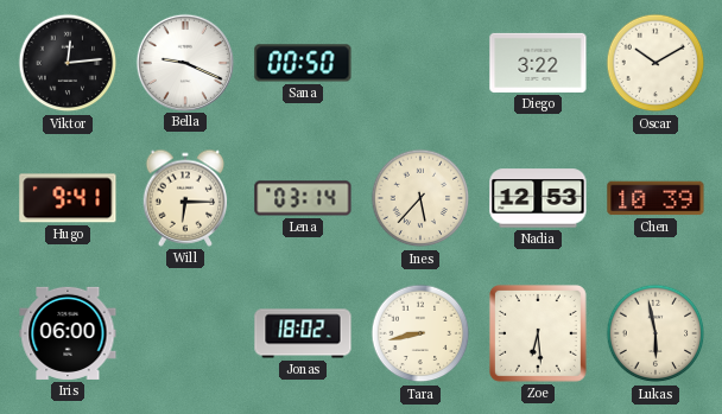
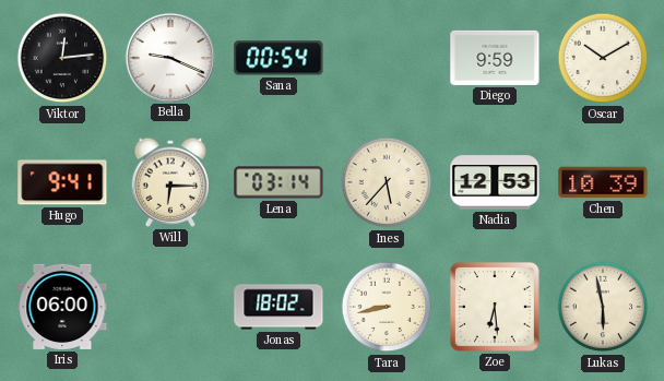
Sana: 00:50 -> 00:54 (278, 58)
Diego: 3:22 -> 9:59 (495, 58)
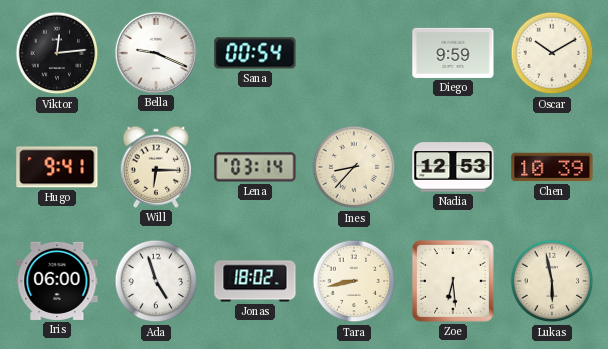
Ines: 5:37 -> 8:37 (354, 167)
Ada: none -> 4:57 (156, 281)
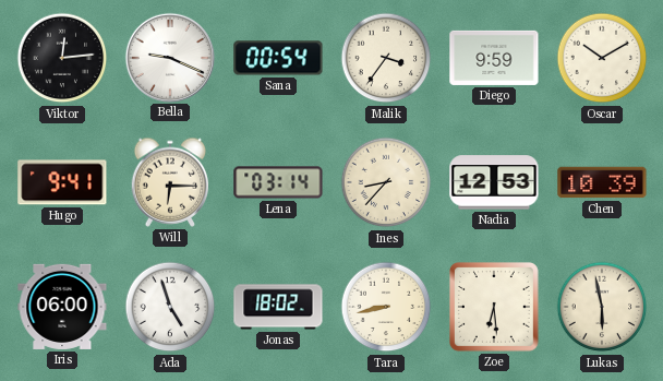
Malik: none -> 3:36 (386, 58)
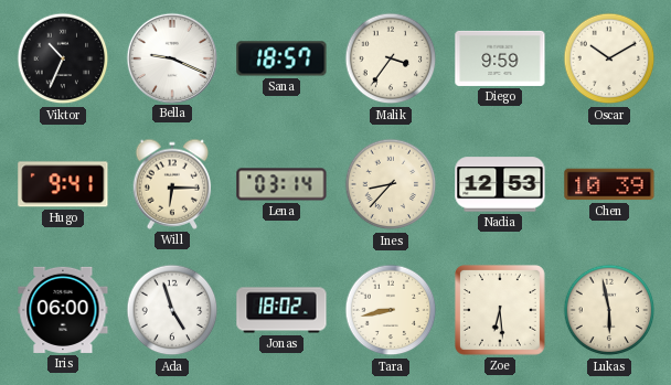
Viktor: 12:14 -> 10:34 (63, 58)
Sana: 00:54 -> 18:57 (281, 58)
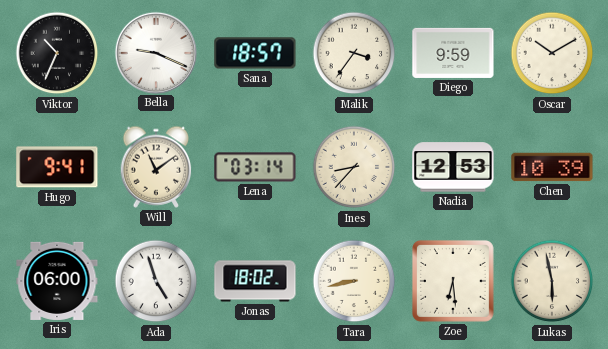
Will: 6:15 -> 11:09 (156, 167)
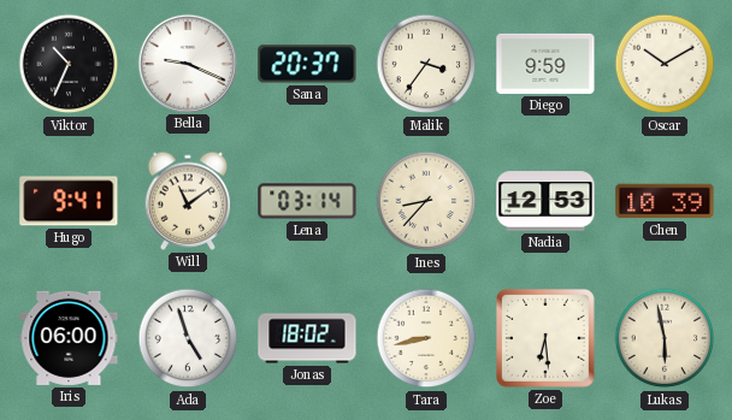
Sana: 18:57 -> 20:37 (307, 64)
